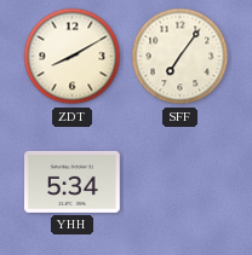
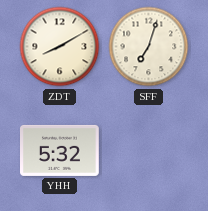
SFF: 7:06 -> 7:03 (149, 47)
YHH: 5:34 -> 5:32 (60, 150)
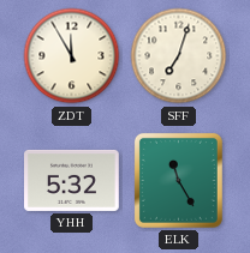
ZDT: 8:10 -> 11:55 (72, 56)
ELK: none -> 11:25 (178, 180)
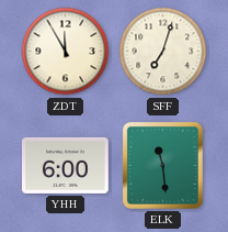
YHH: 5:32 -> 6:00 (66, 165)
ELK: 11:25 -> 11:29 (162, 165)
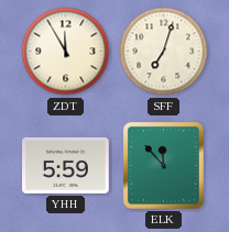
YHH: 6:00 -> 5:59 (66, 165)
ELK: 11:29 -> 11:53 (163, 165)
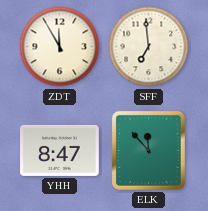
SFF: 7:03 -> 6:59 (149, 47)
YHH: 5:59 -> 8:47 (60, 150)
